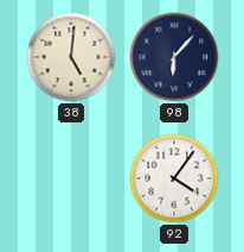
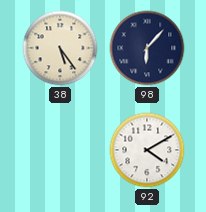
38: 5:01 -> 5:24 (60, 48)
92: 4:06 -> 4:10 (147, 150)
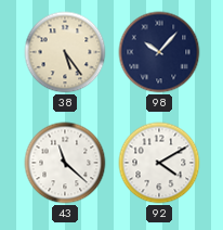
98: 6:07 -> 10:07 (159, 52)
43: none -> 11:22 (65, 163)
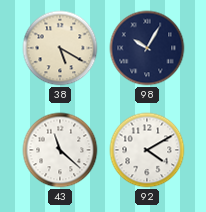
38: 5:24 -> 5:20 (60, 48)
98: 10:07 -> 10:05 (147, 48)
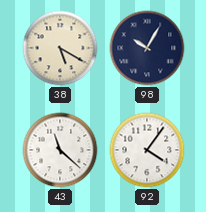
92: 4:10 -> 4:06 (147, 150)
